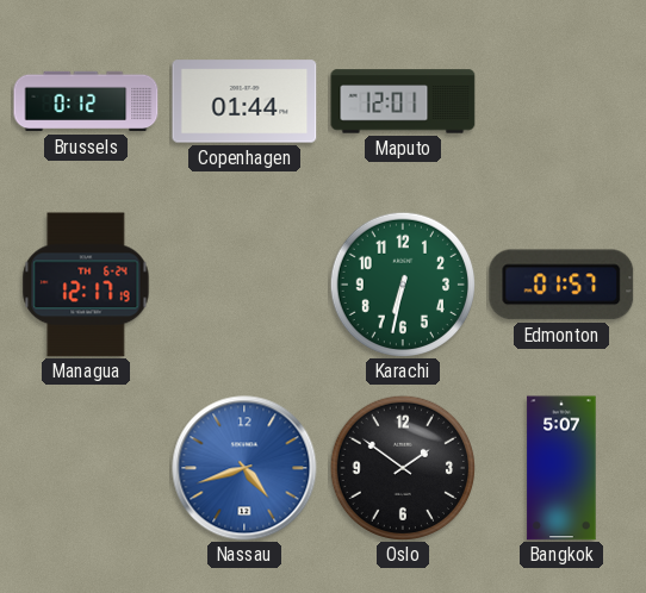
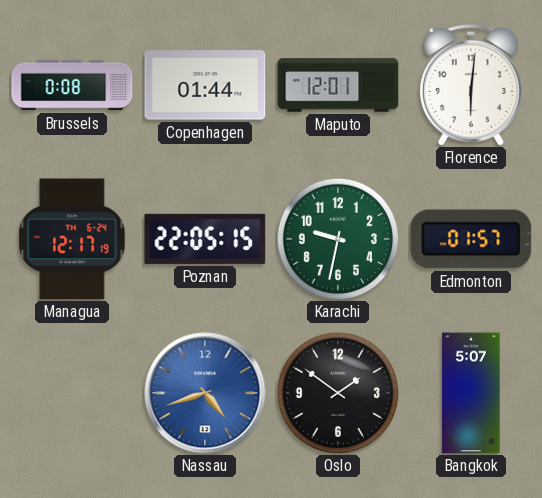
Brussels: 0:12 -> 0:08 (72, 85)
Florence: none -> 6:01 (471, 85)
Poznan: none -> 22:05 (205, 239)
Karachi: 6:32 -> 9:32 (337, 238)
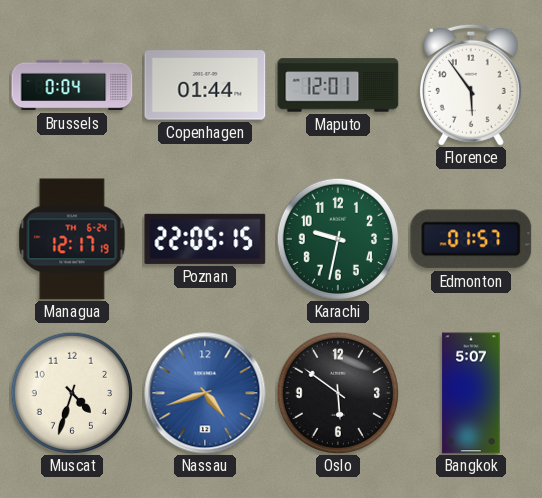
Brussels: 0:08 -> 0:04 (72, 85)
Florence: 6:01 -> 5:54 (471, 85)
Muscat: none -> 4:33 (71, 392)
Oslo: 1:51 -> 5:51 (337, 392)
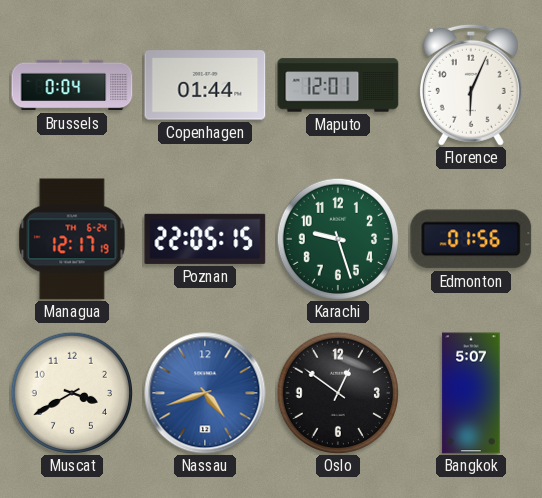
Florence: 5:54 -> 6:04 (471, 85)
Karachi: 9:32 -> 9:27 (337, 238)
Edmonton: 01:57 -> 01:56 (471, 239)
Muscat: 4:33 -> 3:40 (71, 392)
Oslo: 5:51 -> 12:51 (337, 392)
